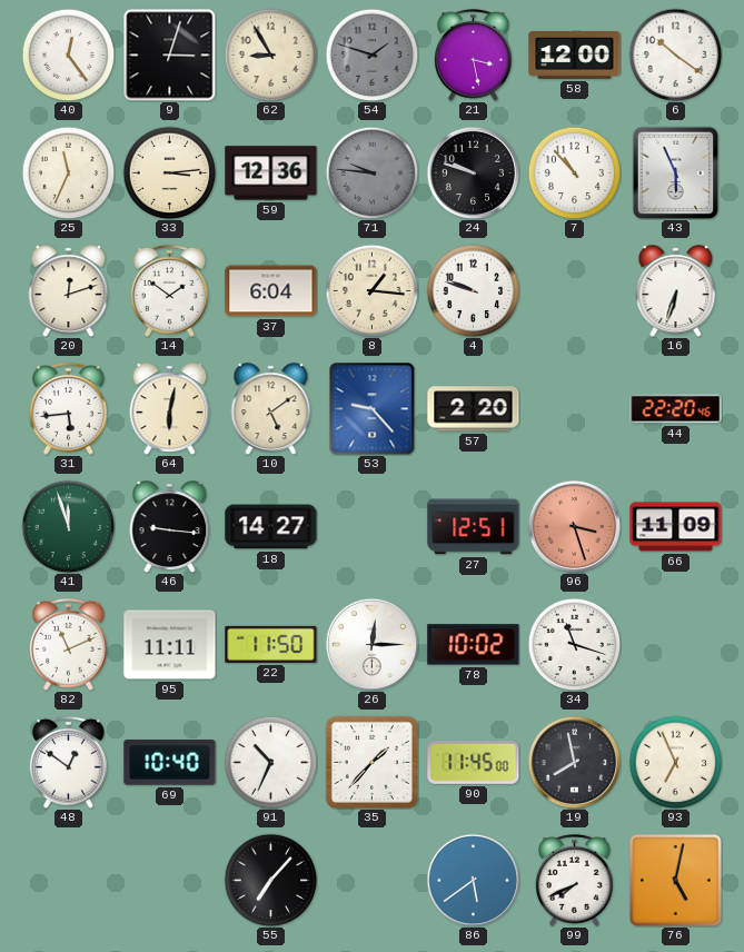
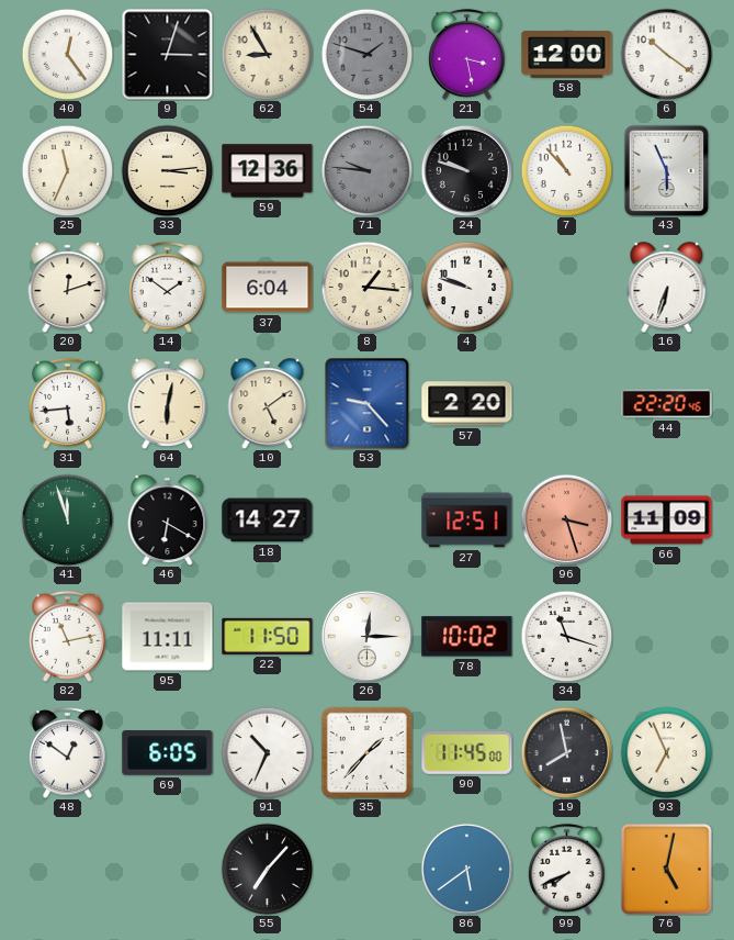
46: 9:16 -> 6:20 (168, 519)
82: 11:11 -> 11:13 (68, 636)
69: 10:40 -> 6:05 (168, 753)
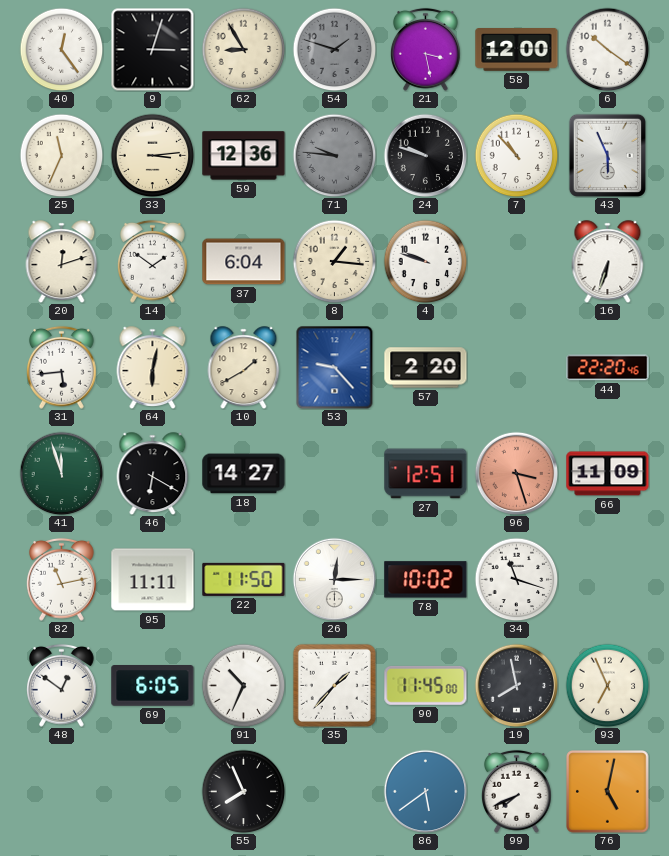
10: 5:09 -> 1:40 (244, 367)
55: 7:07 -> 7:56 (243, 791)
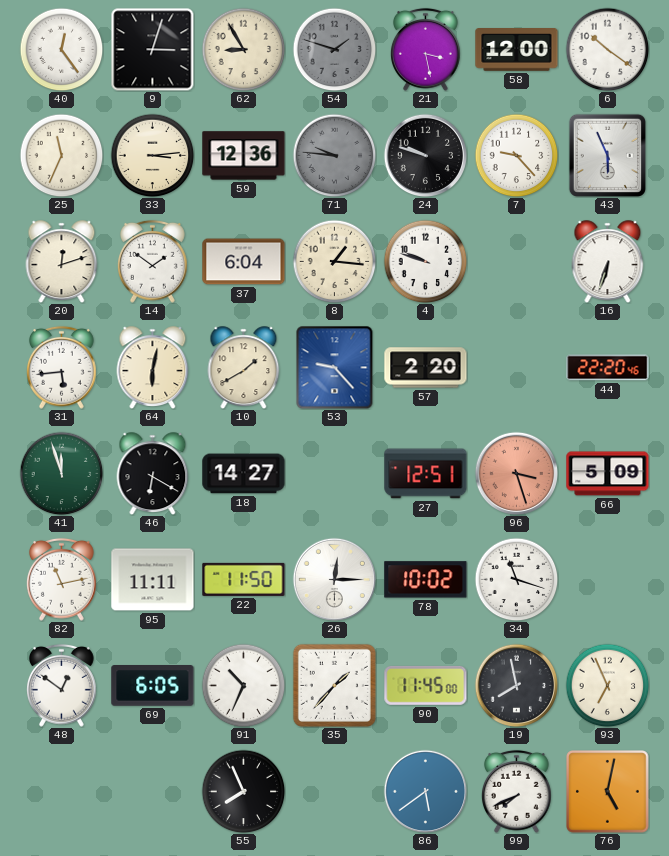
7: 10:53 -> 9:23 (516, 155)
66: 11:09 -> 5:09 (608, 474)
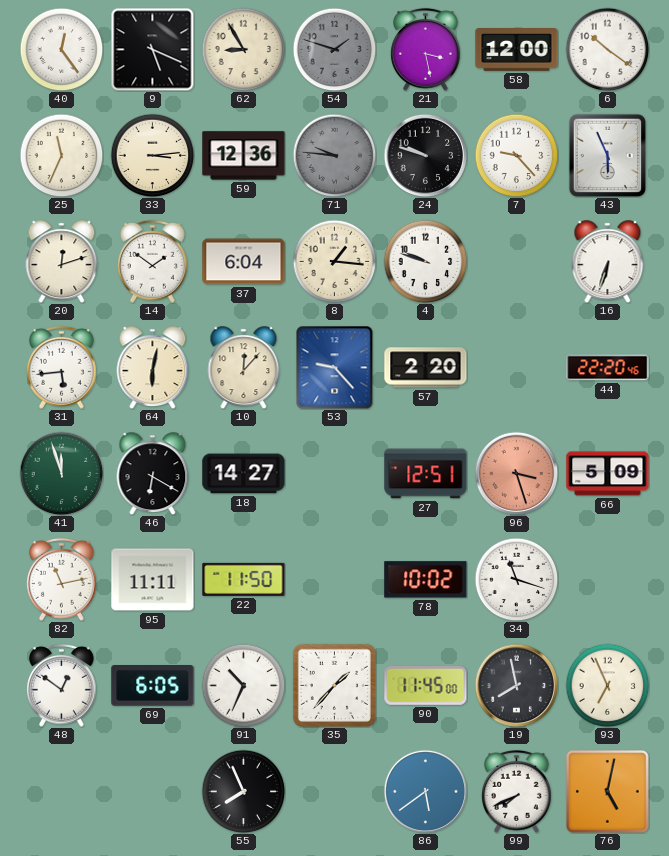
9: 3:03 -> 5:19 (152, 49)
10: 1:40 -> 12:07 (244, 367)
26: 12:15 -> none (334, 579)
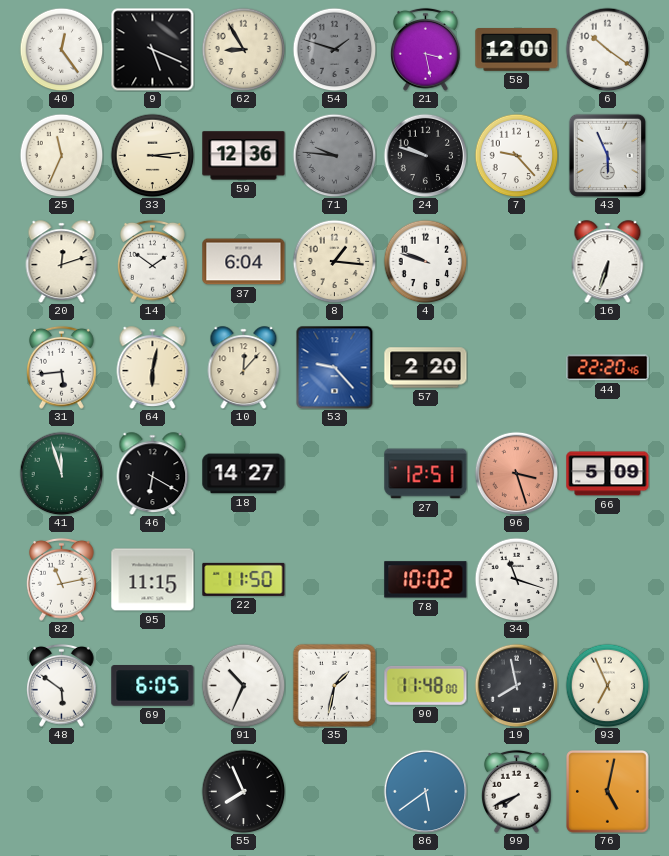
95: 11:11 -> 11:15 (153, 580)
48: 12:51 -> 5:51 (62, 685)
35: 1:37 -> 1:32 (334, 685)
90: 11:45 -> 11:48 (426, 685)
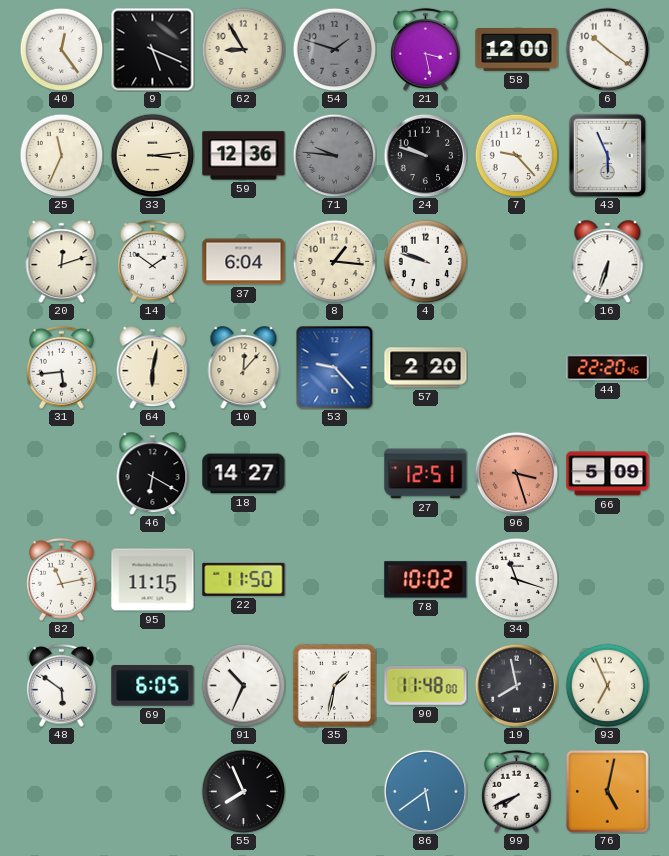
41: 11:57 -> none (61, 473)
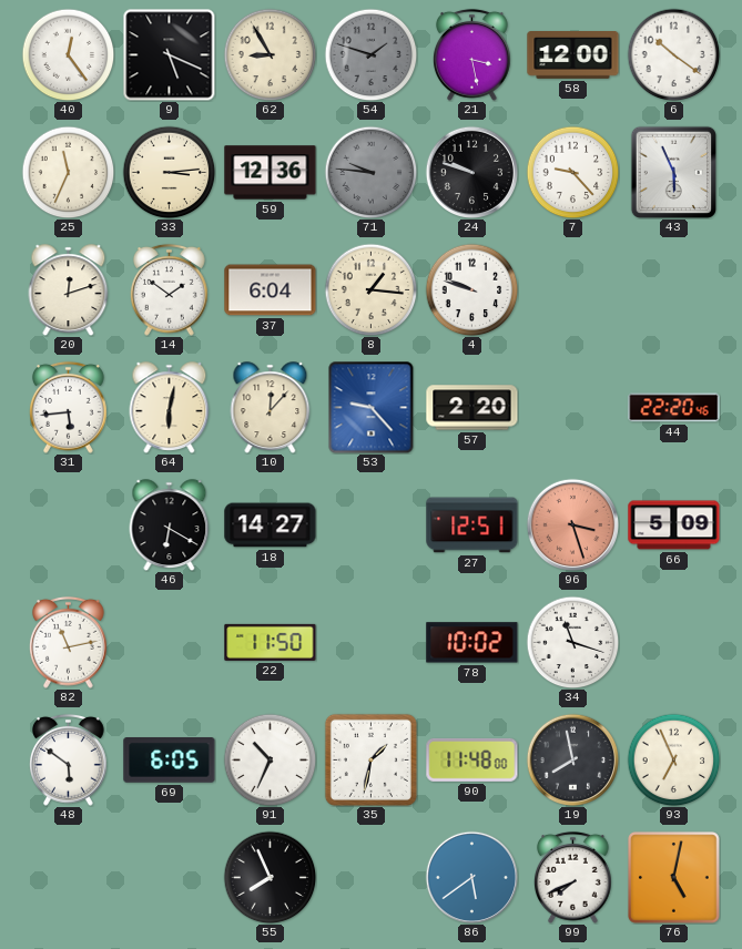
16: 6:33 -> none (608, 261)
95: 11:15 -> none (153, 580)
